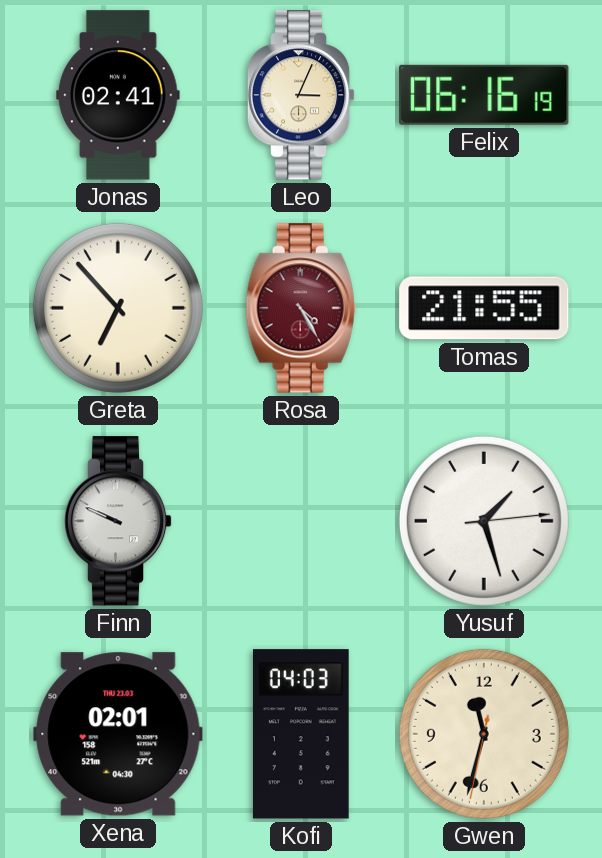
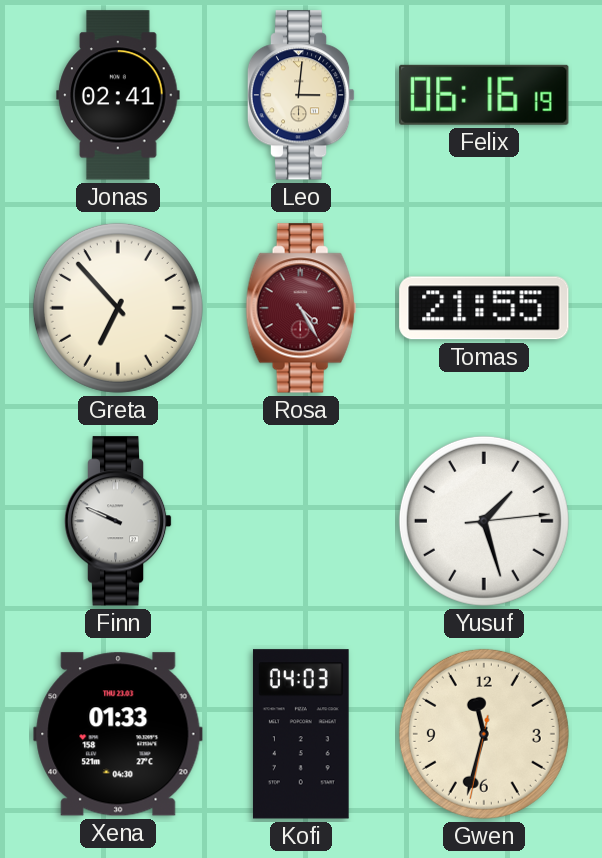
Leo: 3:04 -> 3:01 (301, 95)
Xena: 02:01 -> 01:33 (118, 734)
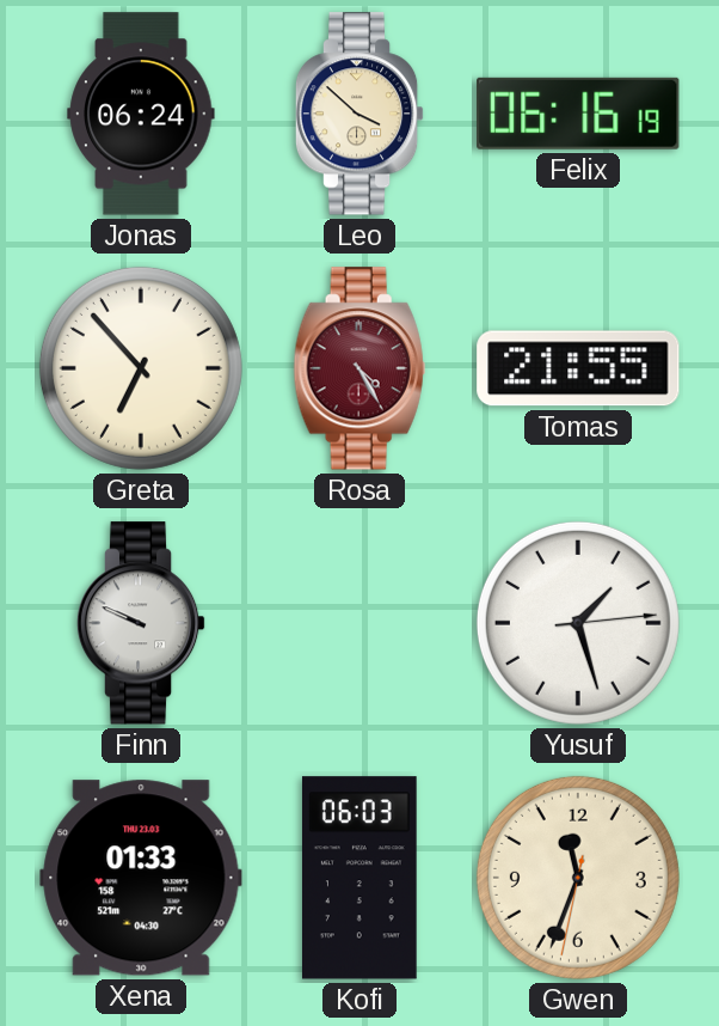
Jonas: 02:41 -> 06:24 (141, 114)
Leo: 3:01 -> 3:52 (359, 114)
Kofi: 04:03 -> 06:03 (359, 878)
Gwen: 11:32 -> 11:33 (578, 878)
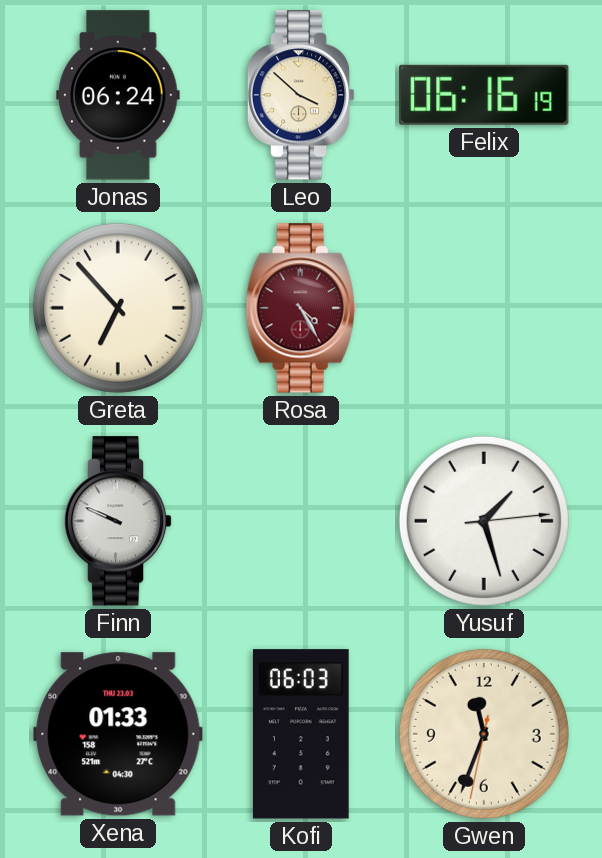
Tomas: 21:55 -> none (578, 368)
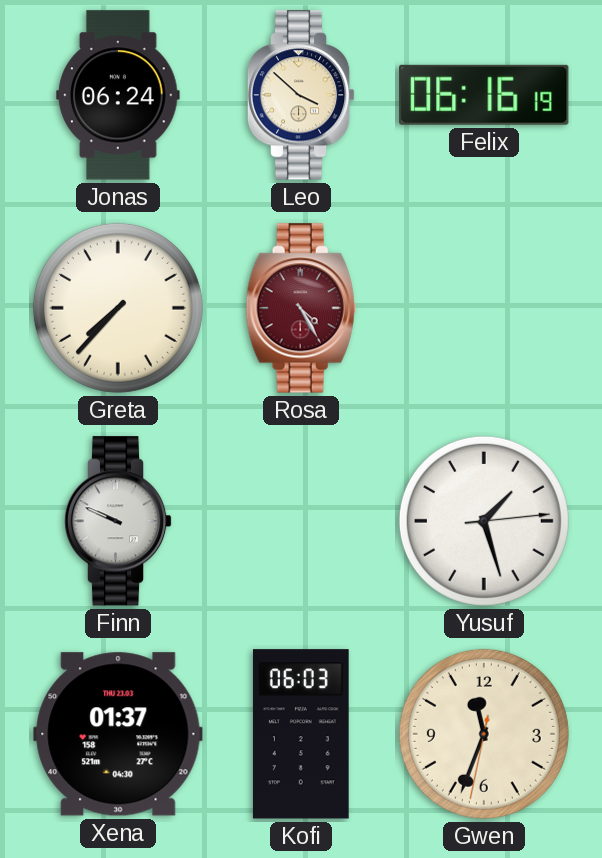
Greta: 6:53 -> 7:37 (118, 308)
Xena: 01:33 -> 01:37 (118, 734)
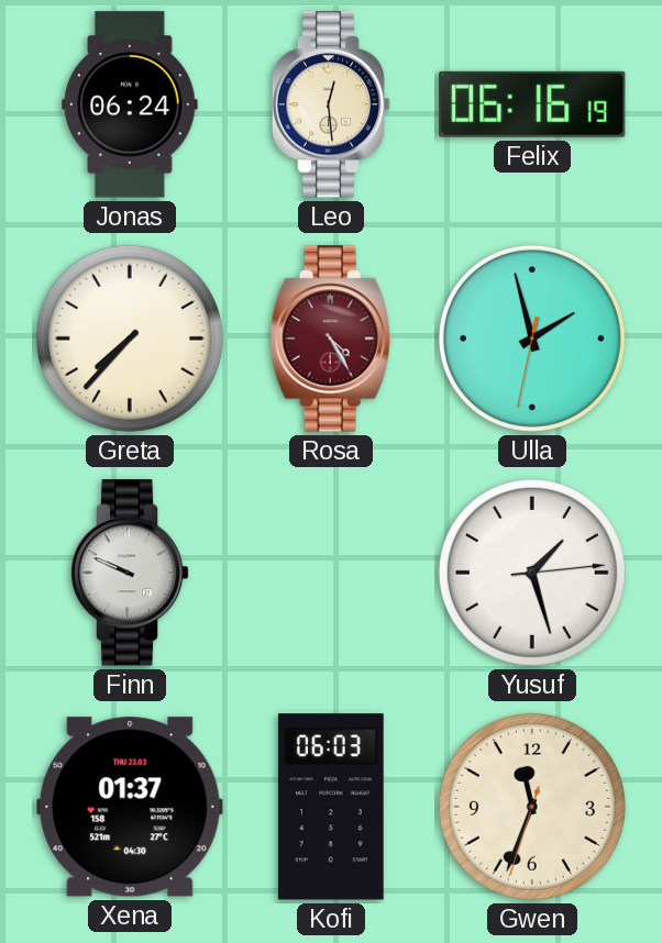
Leo: 3:52 -> 12:29 (331, 104)
Ulla: none -> 1:57 (532, 339)
Gwen: 11:33:32 -> 11:33:33 (532, 807)
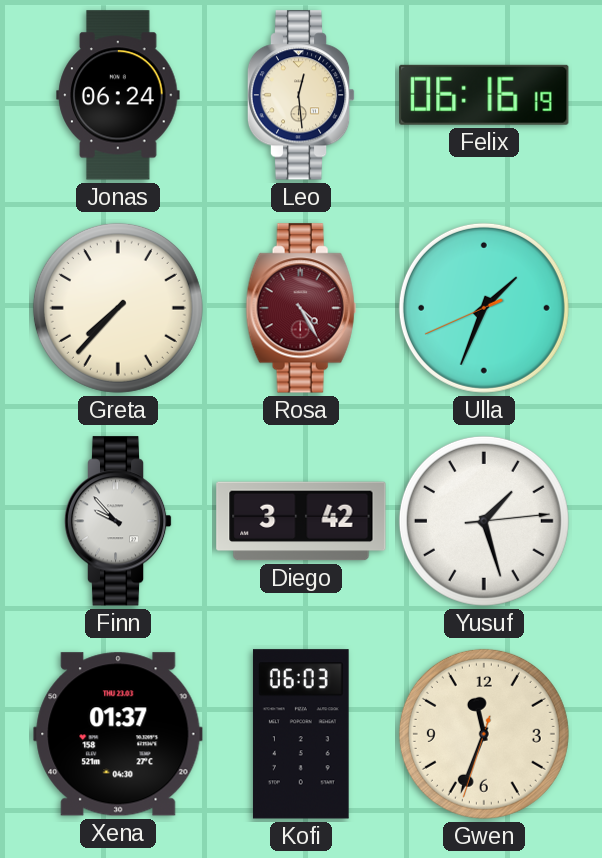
Ulla: 1:57 -> 1:33 (484, 308)
Finn: 9:49 -> 9:53 (118, 521)
Diego: none -> 3:42 (301, 521)
